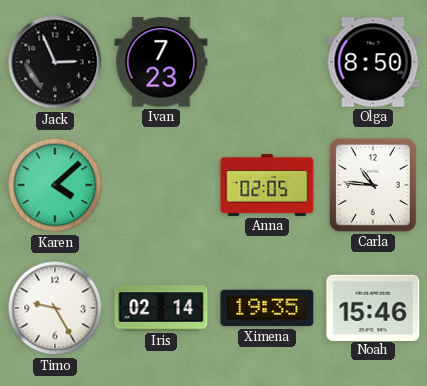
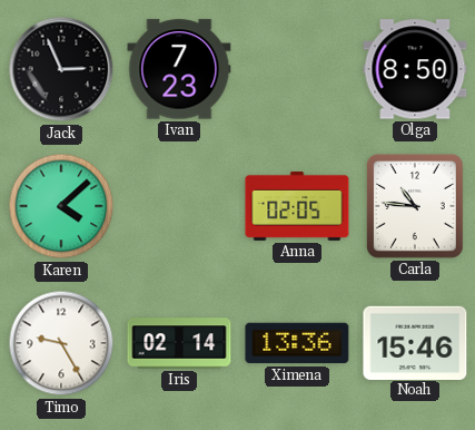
Ximena: 19:35 -> 13:36 (297, 343)
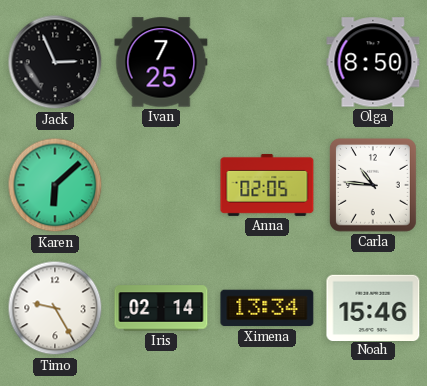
Ivan: 7:23 -> 7:25 (161, 62)
Karen: 4:08 -> 6:08 (55, 185)
Ximena: 13:36 -> 13:34 (267, 308)
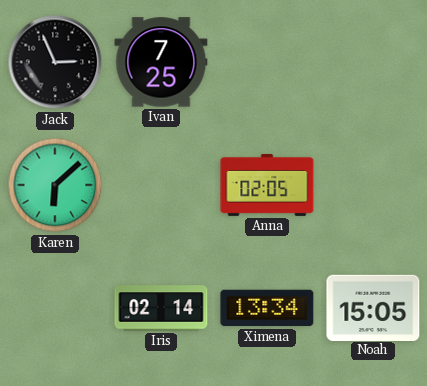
Olga: 8:50 -> none (373, 62)
Carla: 10:46 -> none (373, 185)
Timo: 9:25 -> none (55, 308)
Noah: 15:46 -> 15:05 (373, 307)
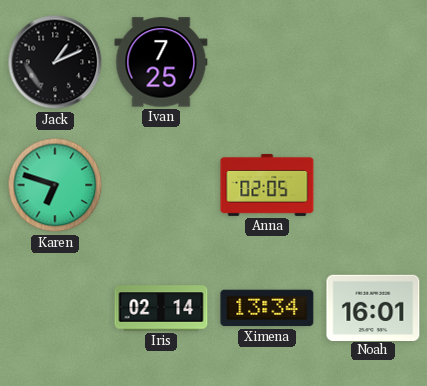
Jack: 2:56 -> 1:11 (55, 62)
Karen: 6:08 -> 6:48 (55, 185)
Noah: 15:05 -> 16:01 (373, 307)
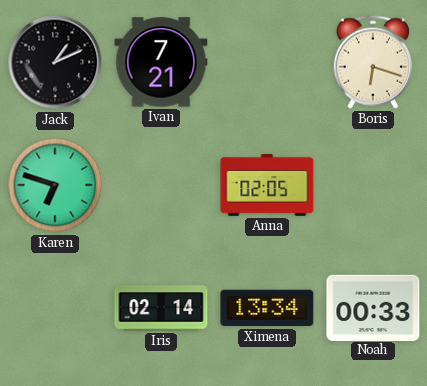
Ivan: 7:25 -> 7:21 (161, 62)
Boris: none -> 6:18 (372, 62)
Noah: 16:01 -> 00:33 (373, 307)
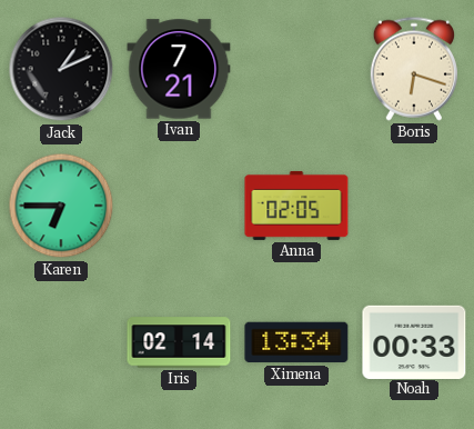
Karen: 6:48 -> 6:45 (61, 206)
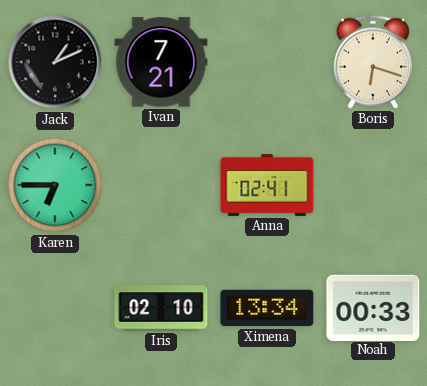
Anna: 02:05 -> 02:41 (267, 185)
Iris: 02:14 -> 02:10 (161, 308)
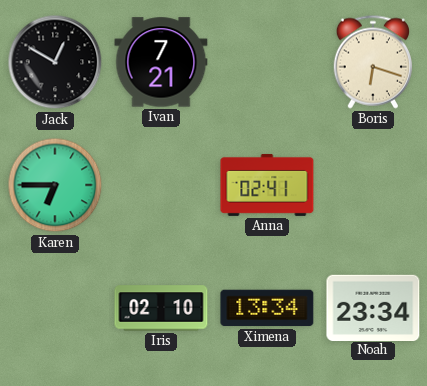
Jack: 1:11 -> 12:50 (55, 62)
Noah: 00:33 -> 23:34 (373, 307)
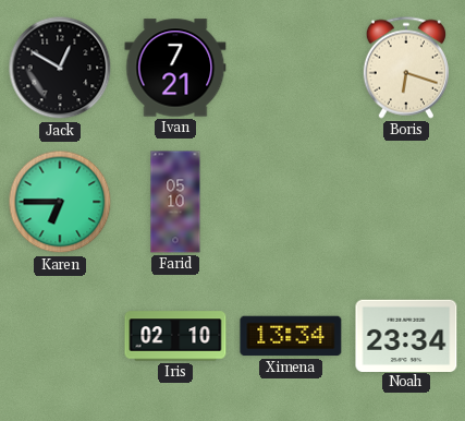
Farid: none -> 05:10 (175, 202)
Anna: 02:41 -> none (267, 185)
